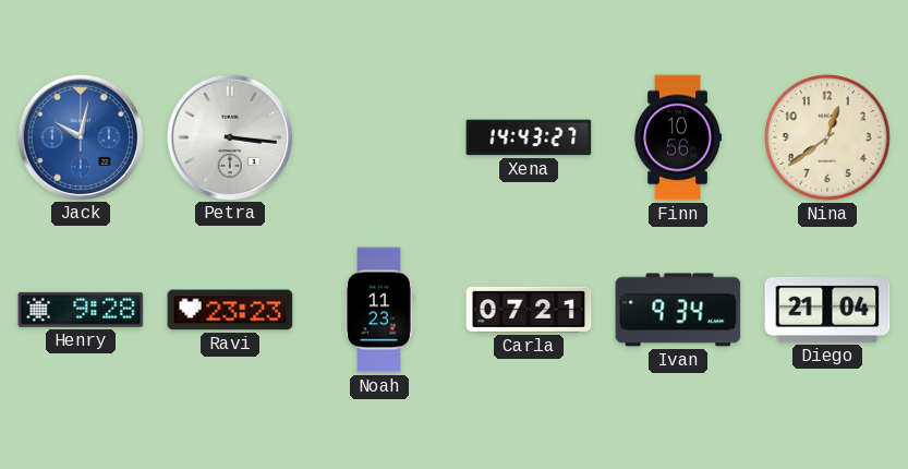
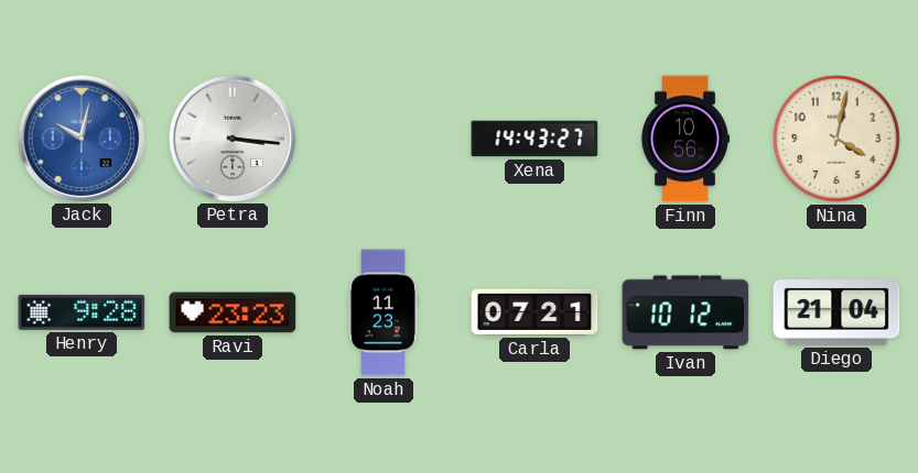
Nina: 12:39 -> 4:02 (836, 139)
Ivan: 9:34 -> 10:12 (685, 312)
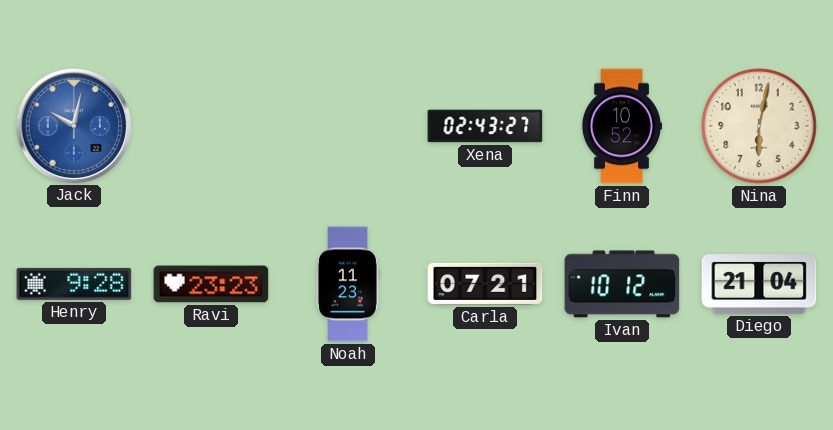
Petra: 3:16 -> none (231, 137)
Xena: 14:43 -> 02:43 (485, 126)
Finn: 10:56 -> 10:52 (621, 126)
Nina: 4:02 -> 6:02 (759, 126)
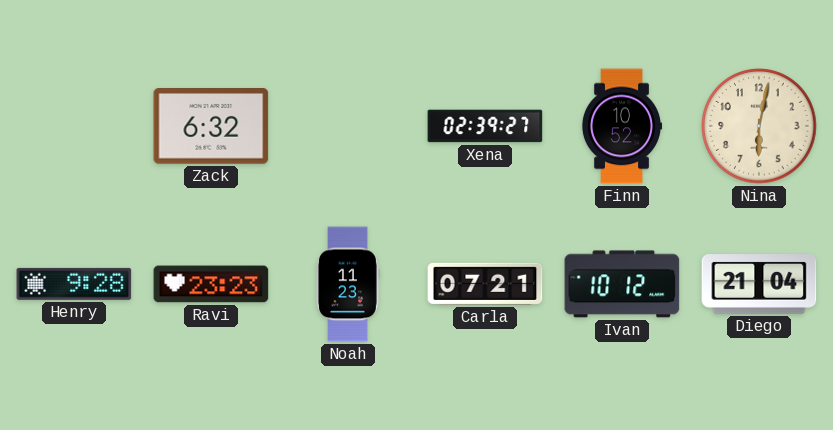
Jack: 10:02 -> none (73, 125)
Zack: none -> 6:32 (211, 126)
Xena: 02:43 -> 02:39 (485, 126)
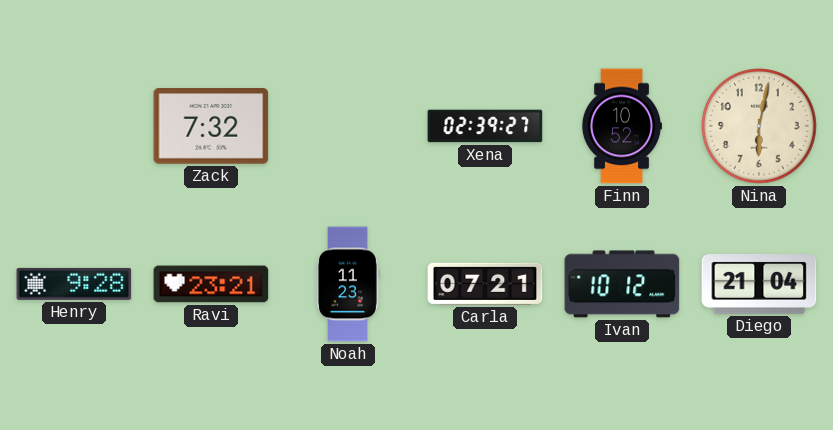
Zack: 6:32 -> 7:32 (211, 126)
Ravi: 23:23 -> 23:21 (211, 284)
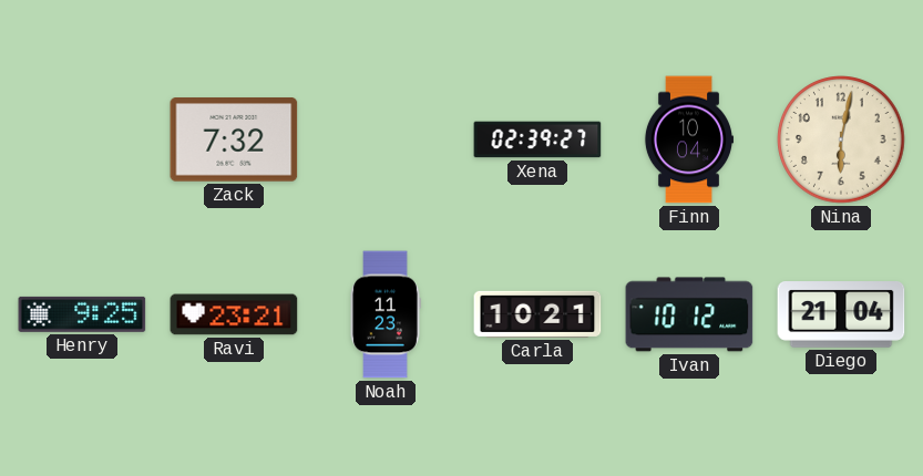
Finn: 10:52 -> 10:04 (688, 139)
Henry: 9:28 -> 9:25 (82, 314)
Carla: 07:21 -> 10:21 (537, 314)
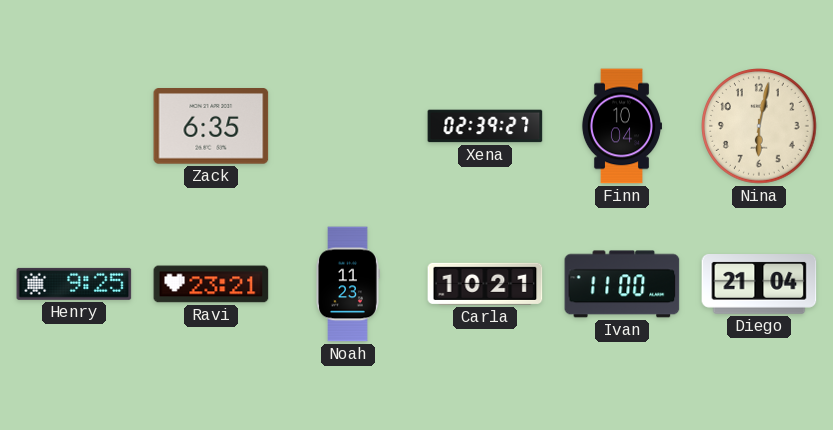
Zack: 7:32 -> 6:35 (211, 126)
Ivan: 10:12 -> 11:00 (622, 284)
